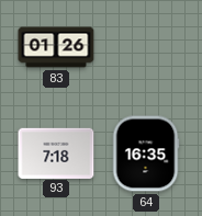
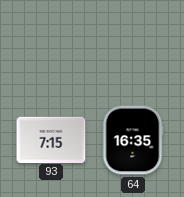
83: 01:26 -> none (56, 47)
93: 7:18 -> 7:15 (51, 139)
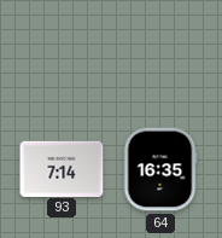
93: 7:15 -> 7:14 (62, 168)
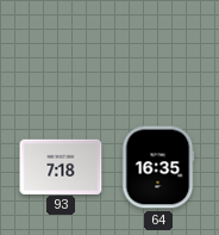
93: 7:14 -> 7:18 (61, 166)
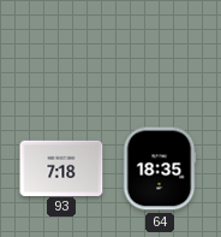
64: 16:35 -> 18:35 (160, 168)
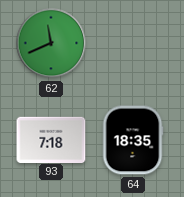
62: none -> 11:41 (51, 43)
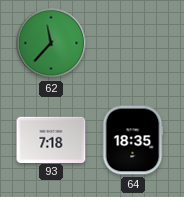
62: 11:41 -> 11:37 (51, 43)
